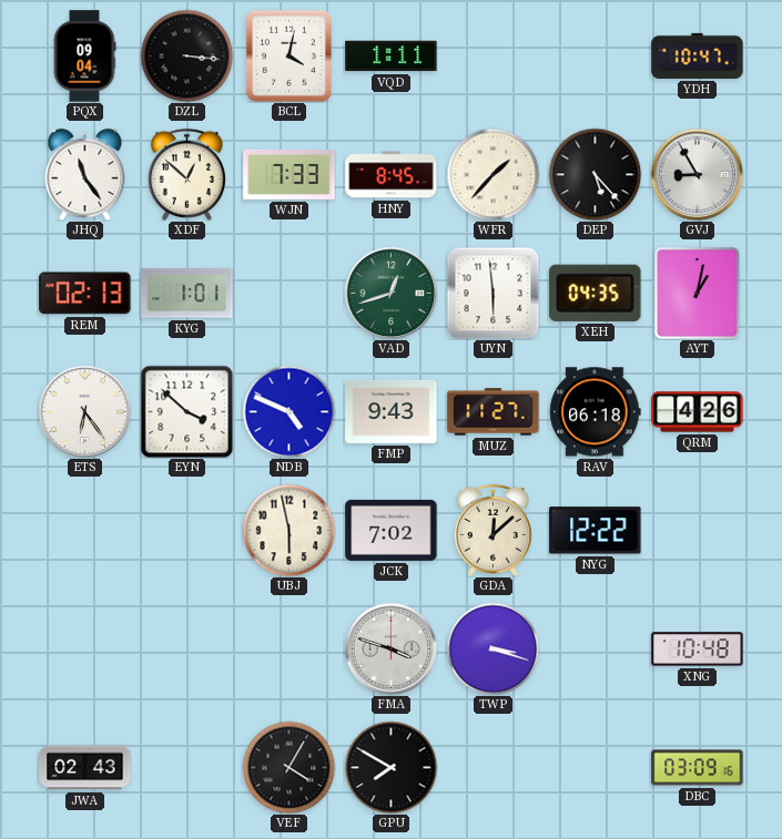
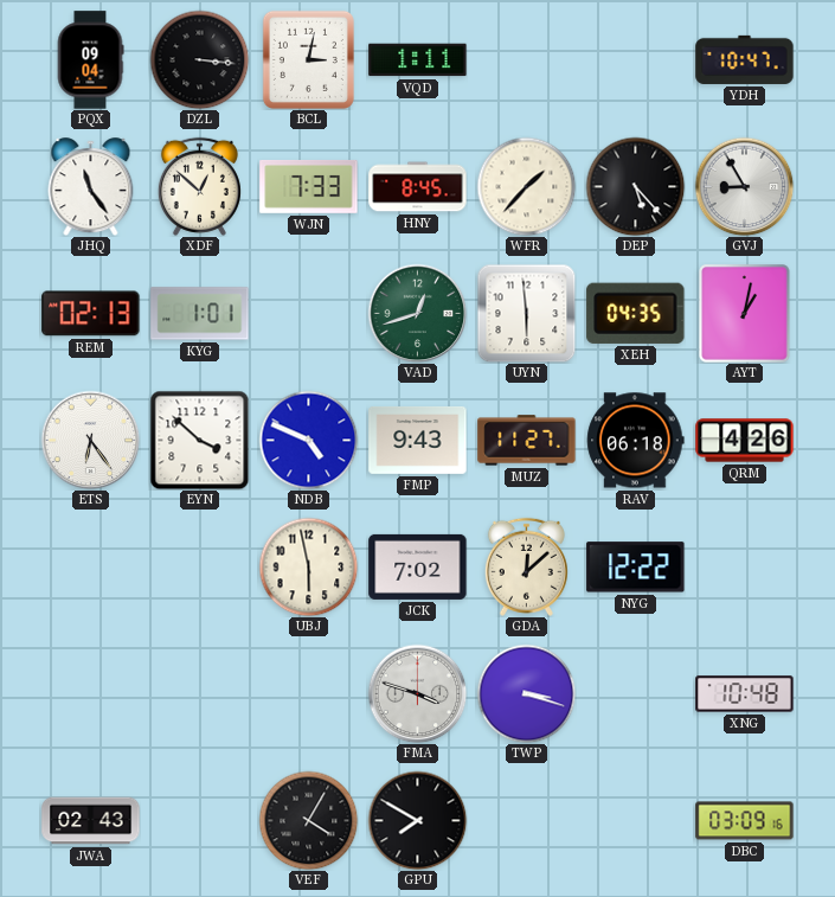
BCL: 4:02 -> 3:02 (308, 59)
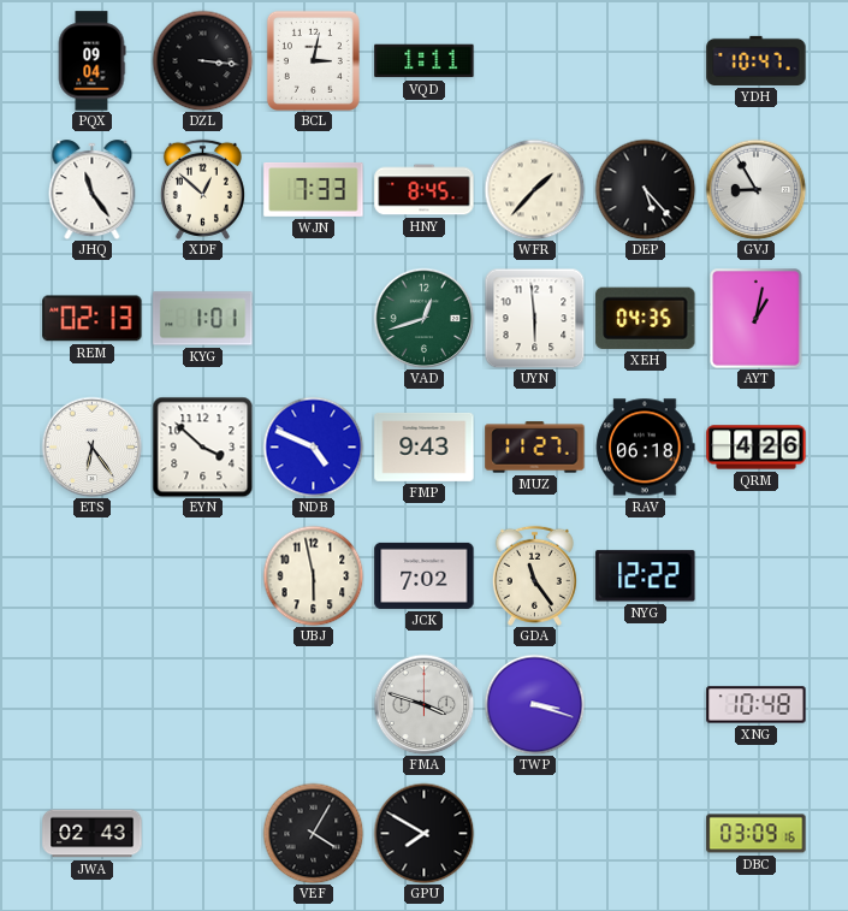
GDA: 12:08 -> 11:24 (534, 575)
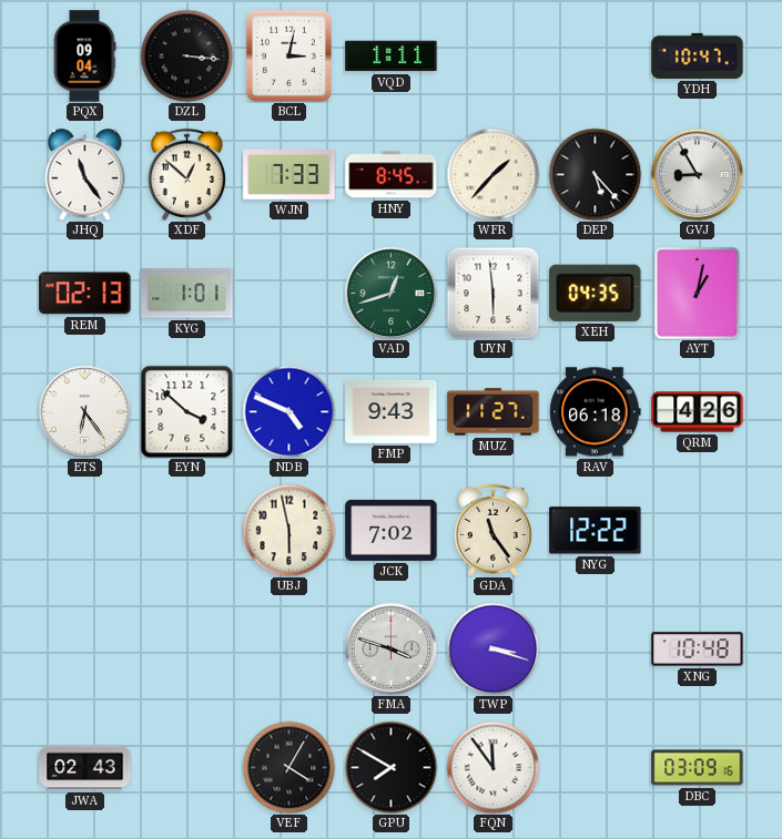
FQN: none -> 11:54 (492, 767)
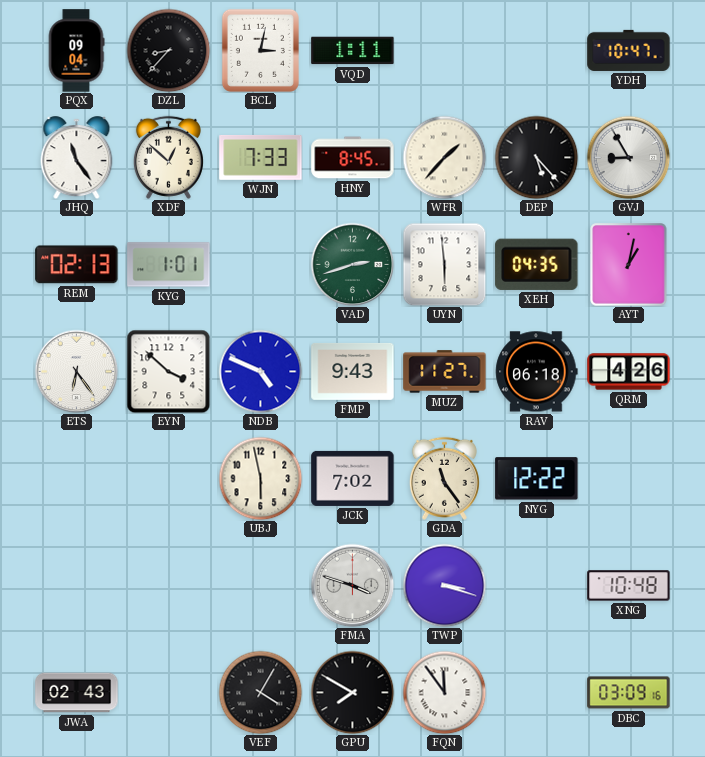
DZL: 3:16 -> 8:37 (168, 50)
VAD: 12:42 -> 2:42 (352, 264)
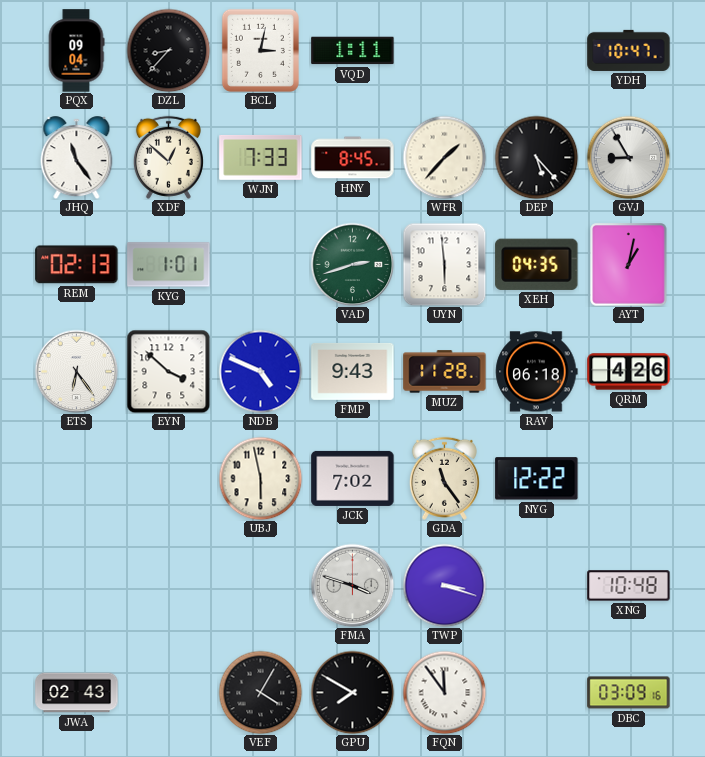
MUZ: 11:27 -> 11:28 (445, 372)
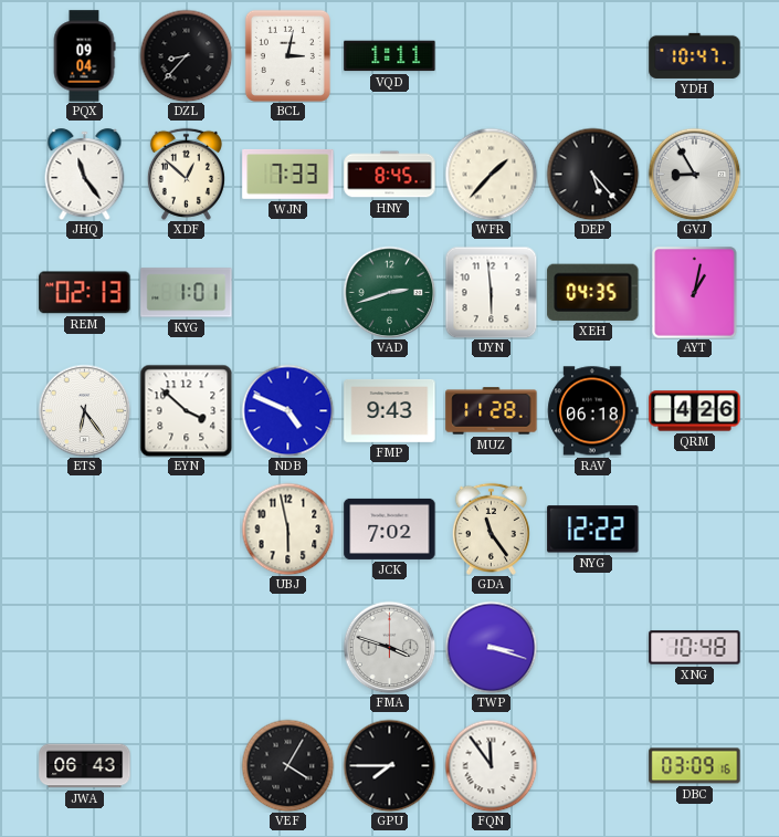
JWA: 02:43 -> 06:43 (85, 766)
GPU: 7:50 -> 7:45 (389, 765)
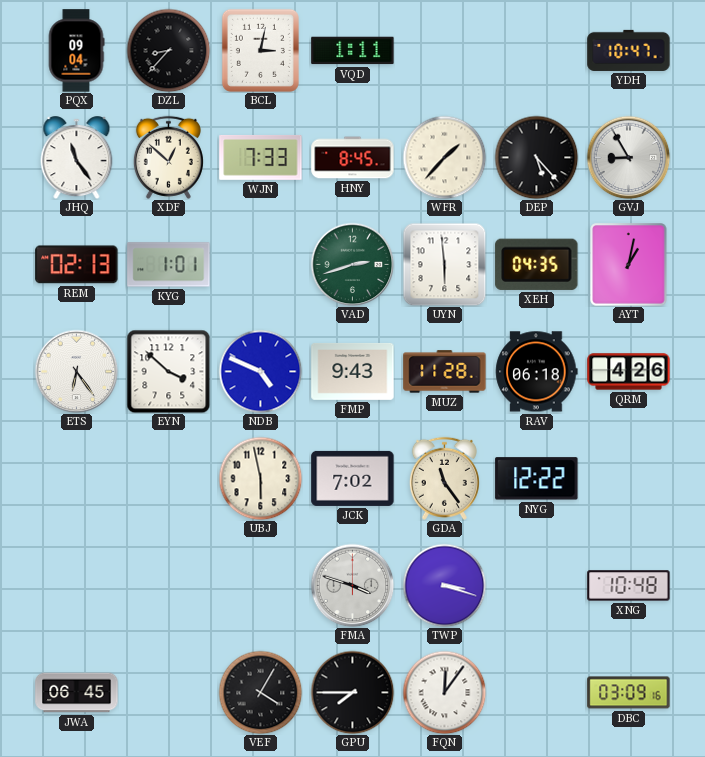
JWA: 06:43 -> 06:45 (77, 693)
FQN: 11:54 -> 12:06 (444, 692)
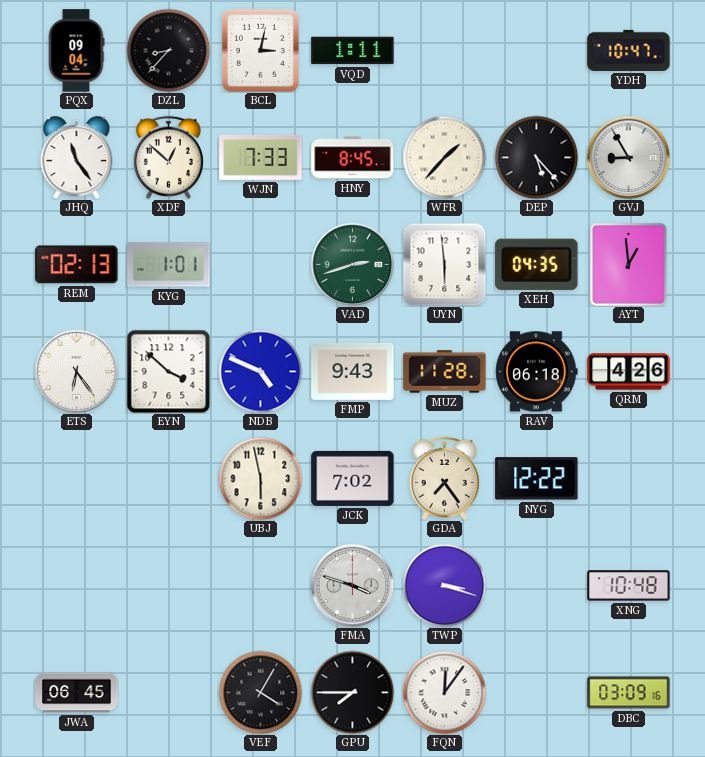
AYT: 1:02 -> 12:59 (629, 265)
GDA: 11:24 -> 7:24 (444, 478)
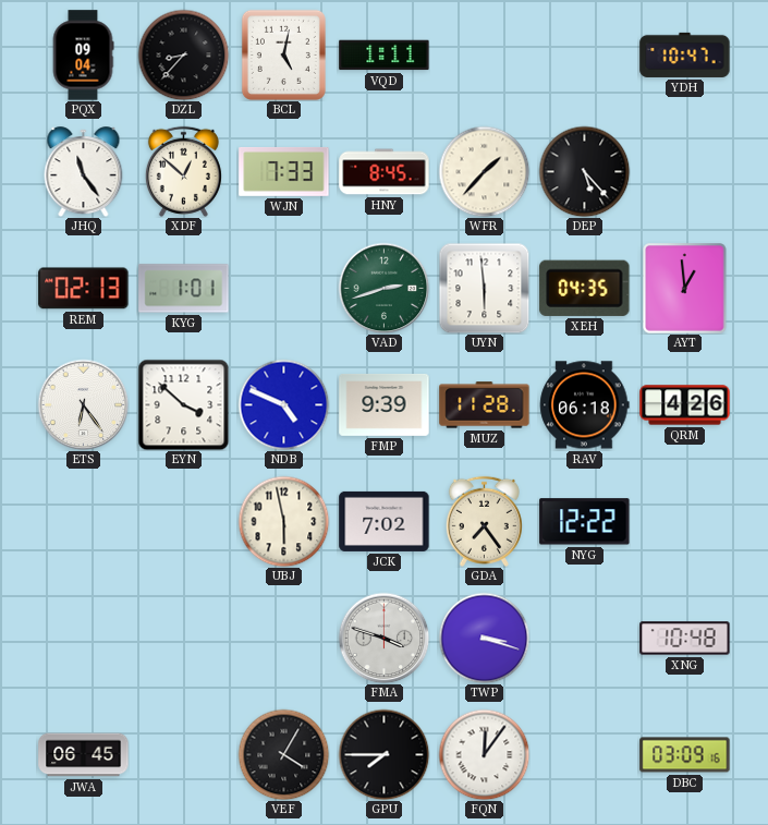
BCL: 3:02 -> 5:02 (283, 54)
GVJ: 8:55 -> none (628, 157)
FMP: 9:43 -> 9:39 (385, 404)
